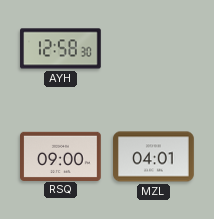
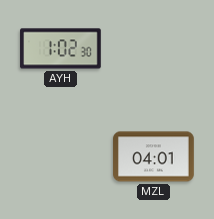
AYH: 12:58 -> 1:02 (61, 49)
RSQ: 09:00 -> none (61, 156)
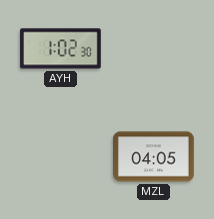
MZL: 04:01 -> 04:05 (154, 157)
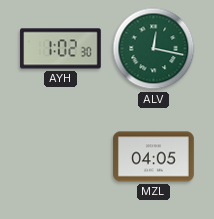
ALV: none -> 12:17 (154, 49)
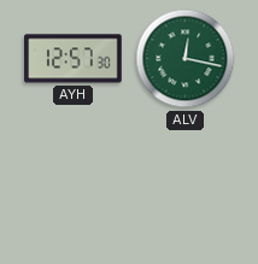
AYH: 1:02 -> 12:57 (74, 59)
MZL: 04:05 -> none (154, 157)
